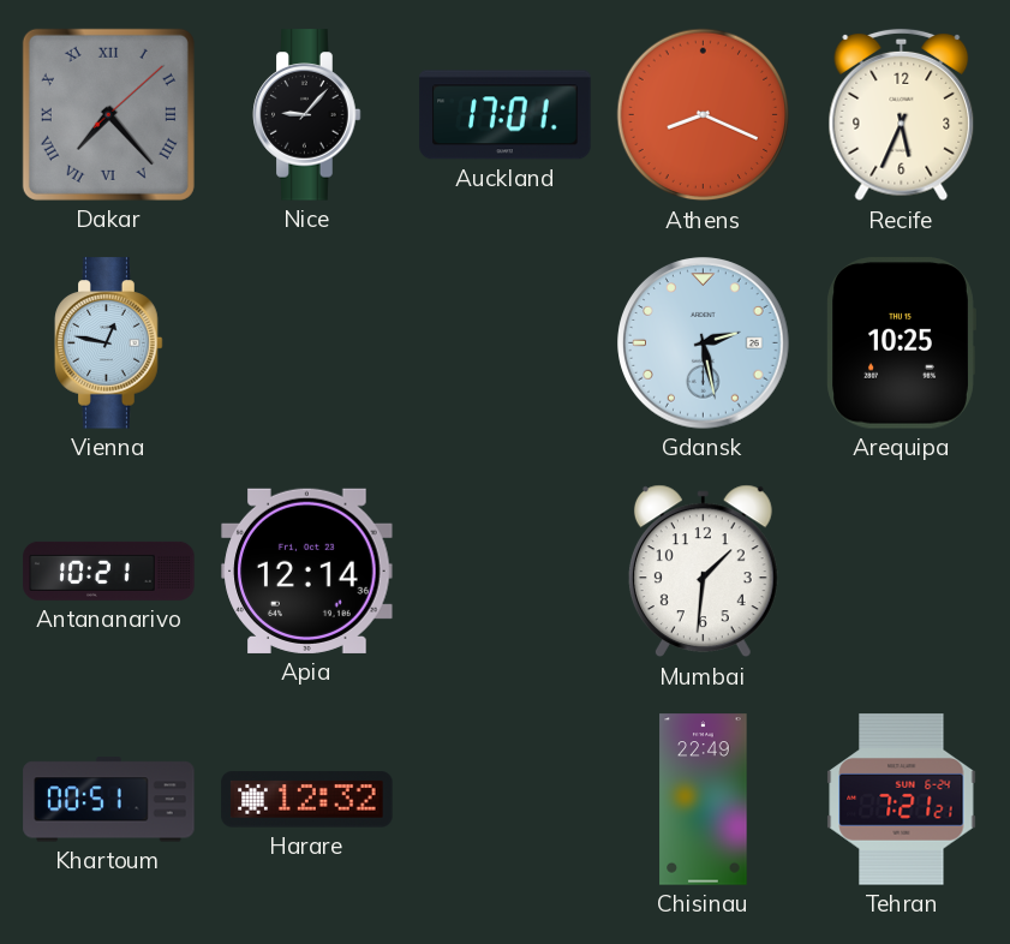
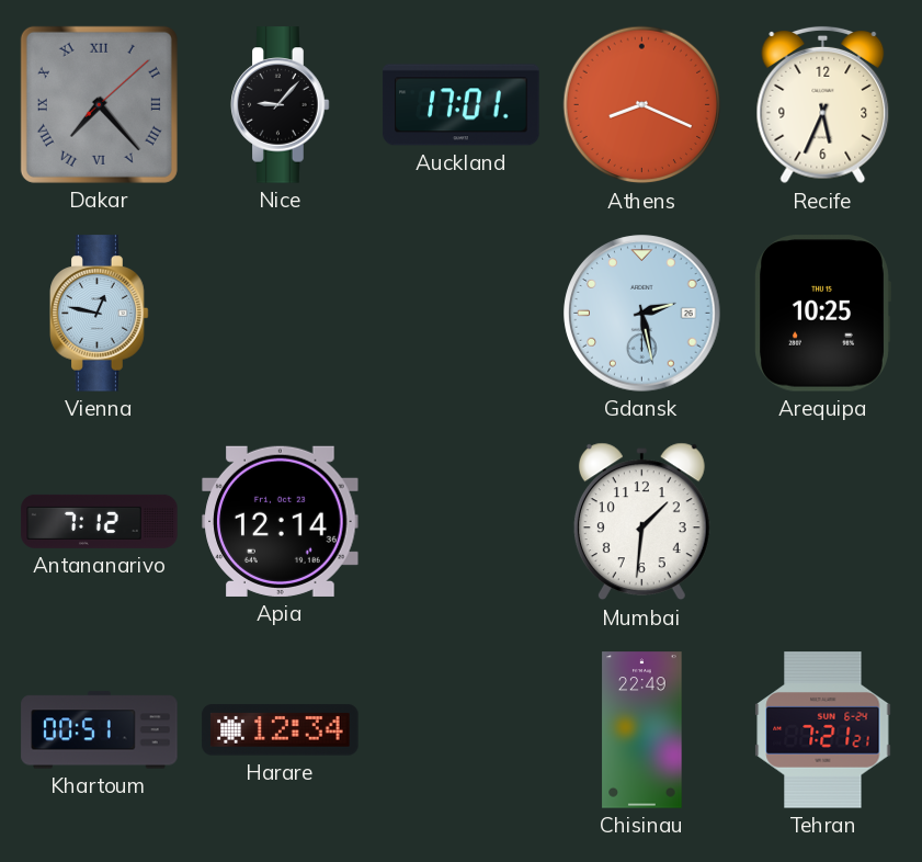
Antananarivo: 10:21 -> 7:12 (100, 521)
Harare: 12:32 -> 12:34 (281, 730)
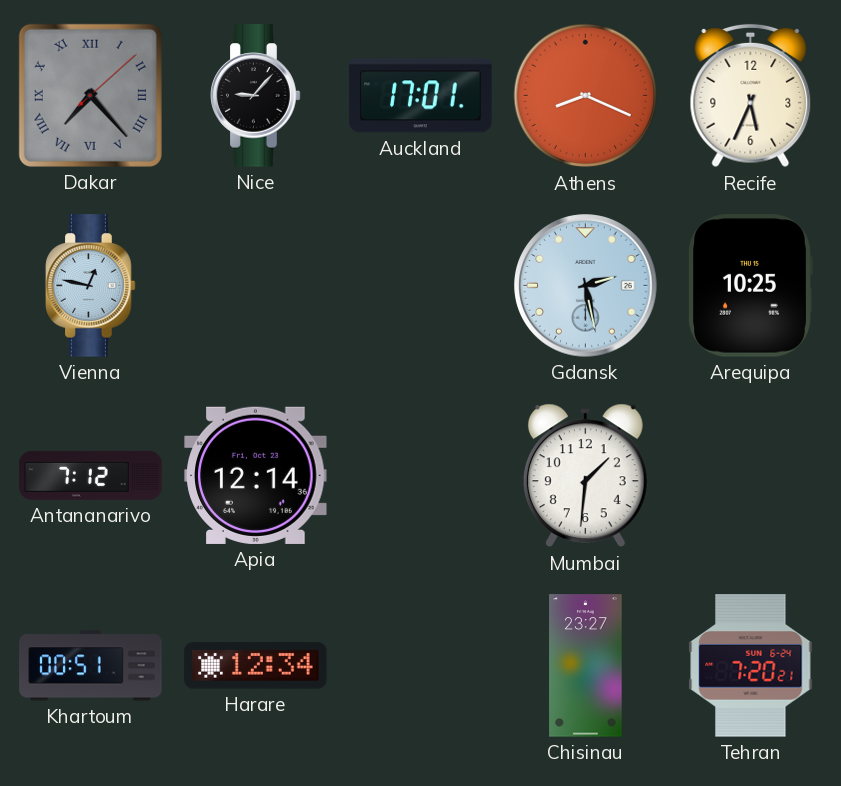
Chisinau: 22:49 -> 23:27 (586, 666)
Tehran: 7:21 -> 7:20 (751, 666)
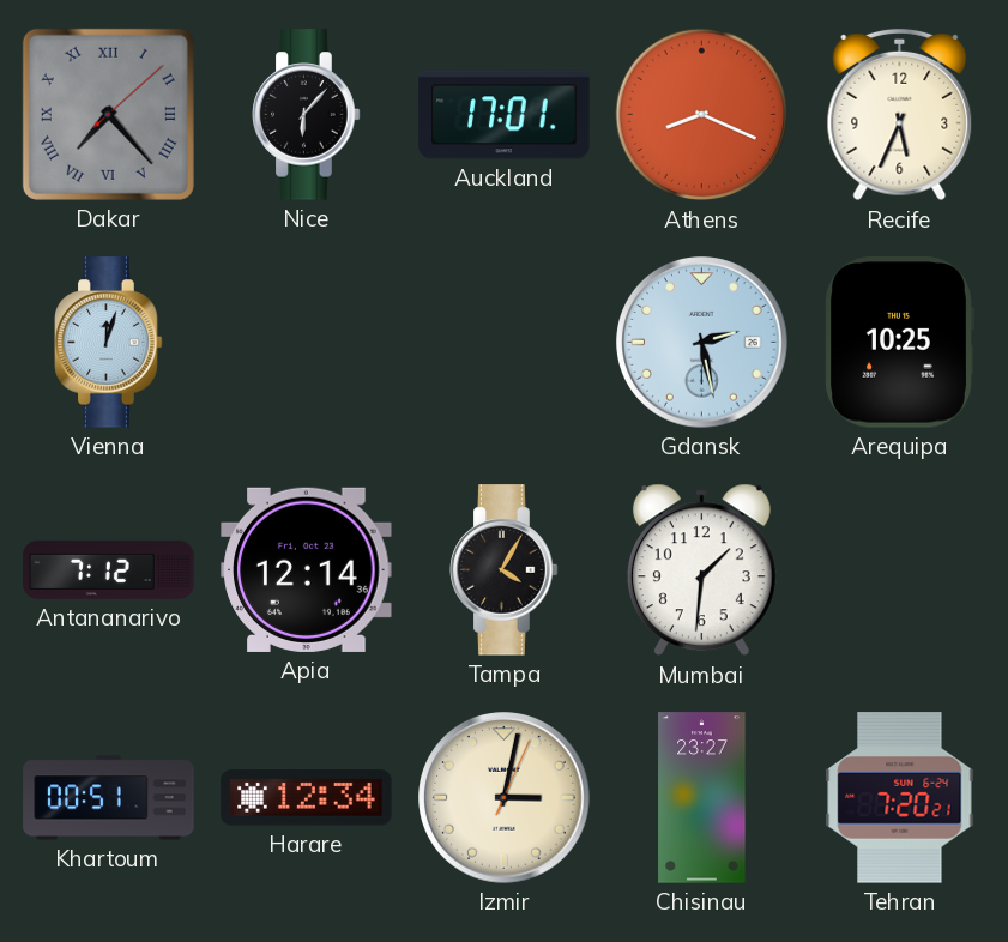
Nice: 9:07 -> 6:07 (307, 115)
Vienna: 12:47 -> 12:03 (109, 343)
Tampa: none -> 4:05 (505, 570)
Izmir: none -> 3:02 (505, 798)
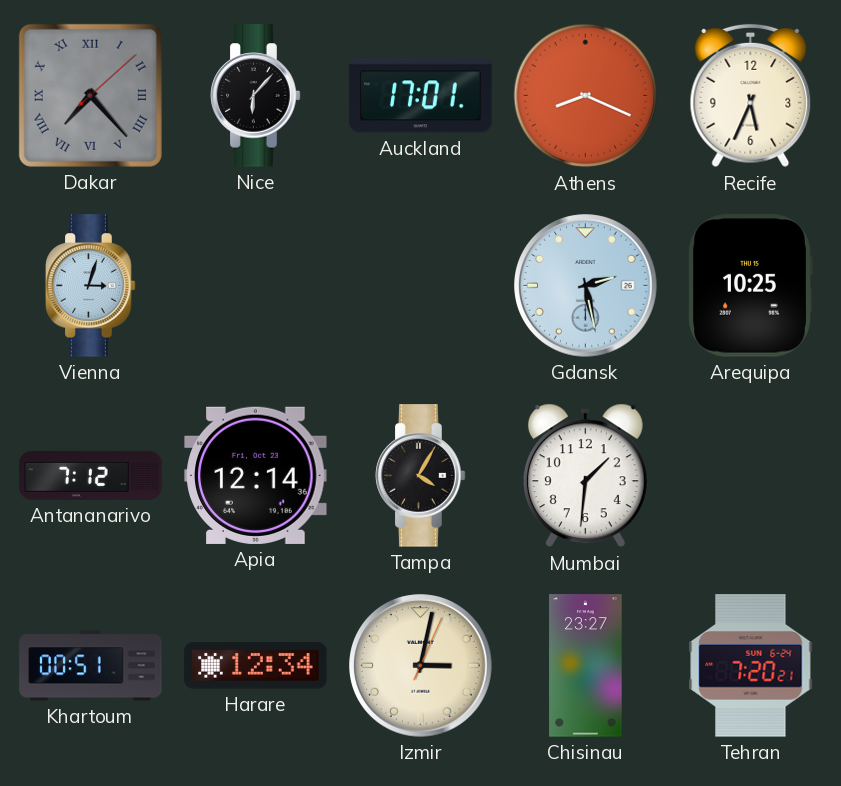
Vienna: 12:03 -> 3:03 (91, 286)
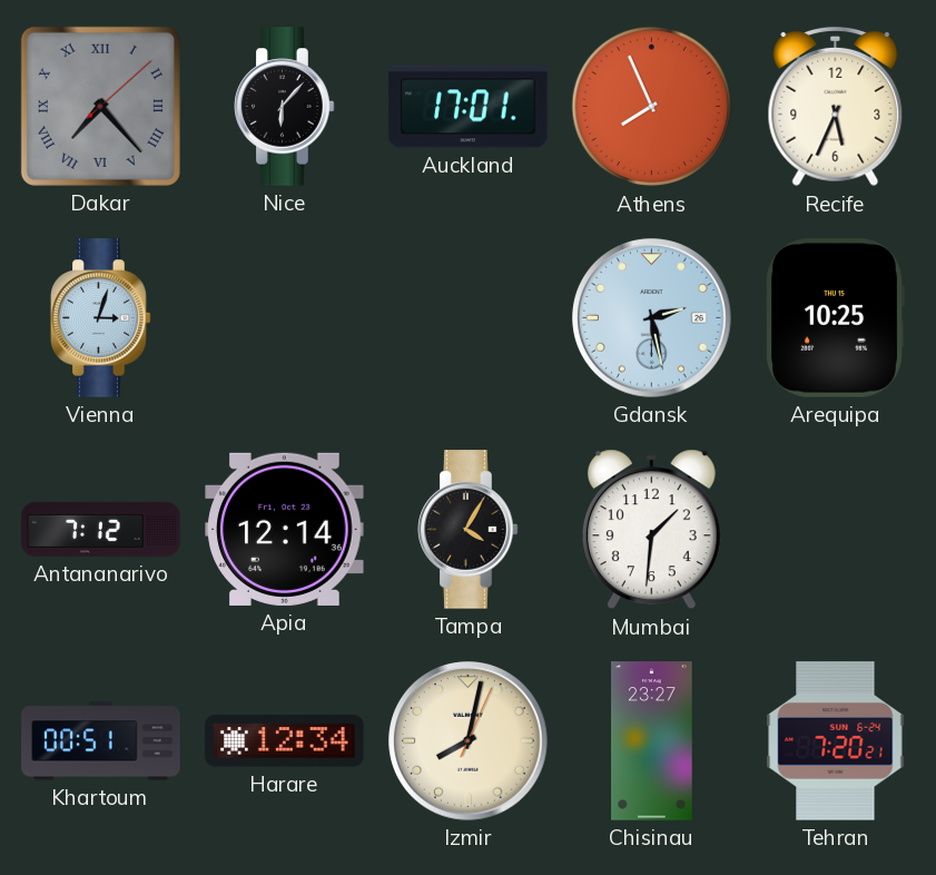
Athens: 8:19 -> 7:56 (652, 107)
Izmir: 3:02 -> 8:02 (469, 741)
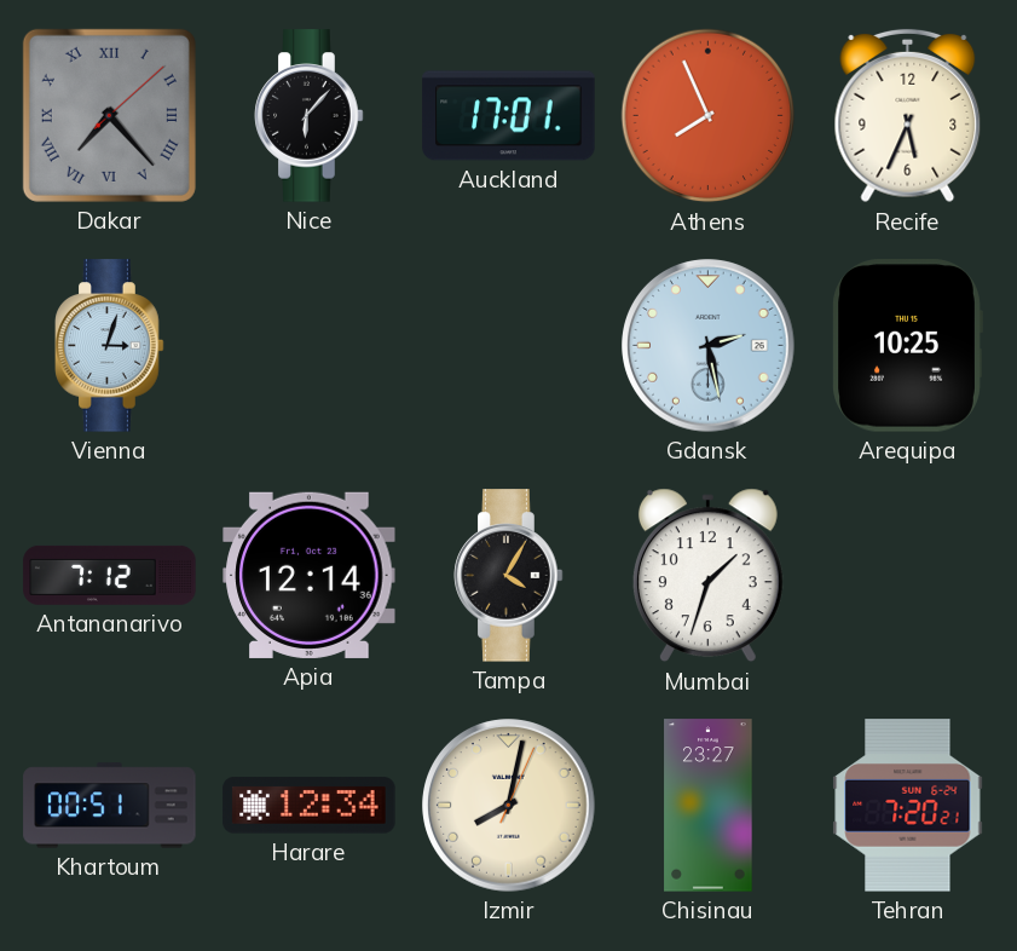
Mumbai: 1:31 -> 1:33 (707, 576)
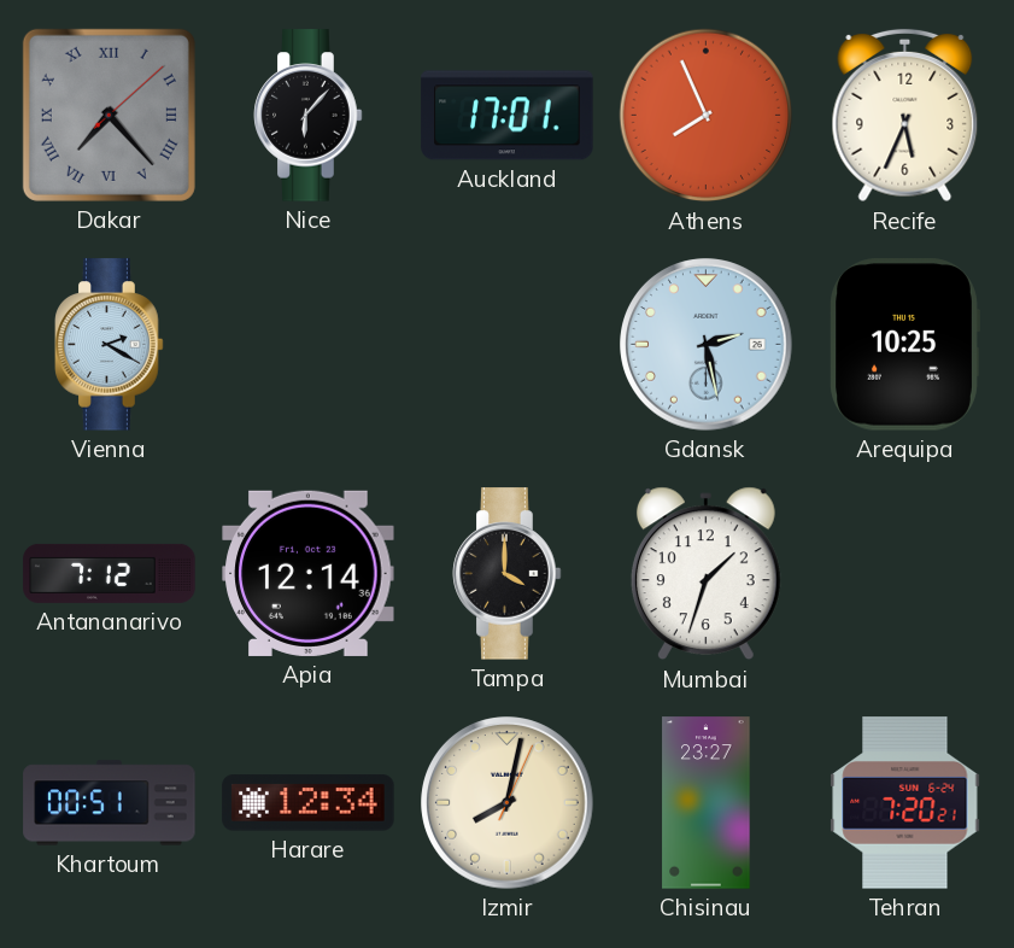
Vienna: 3:03 -> 2:20 (110, 345)
Tampa: 4:05 -> 4:00 (508, 574)
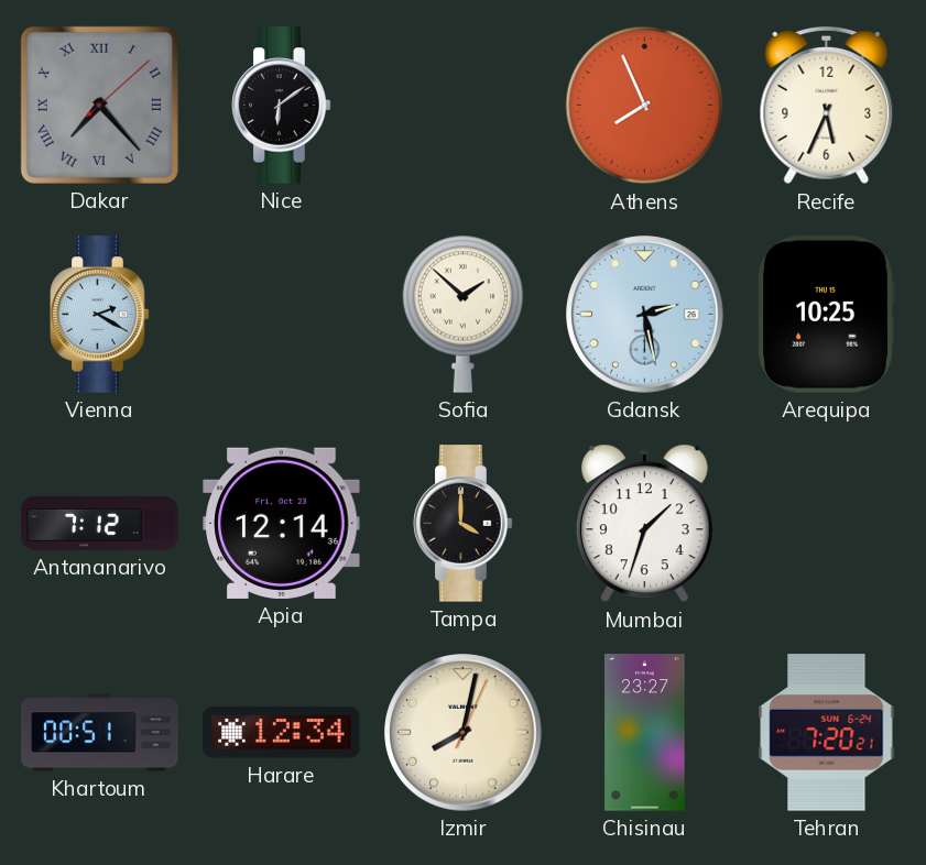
Nice: 6:07 -> 6:09 (282, 106)
Auckland: 17:01 -> none (508, 116)
Sofia: none -> 1:52 (462, 314)
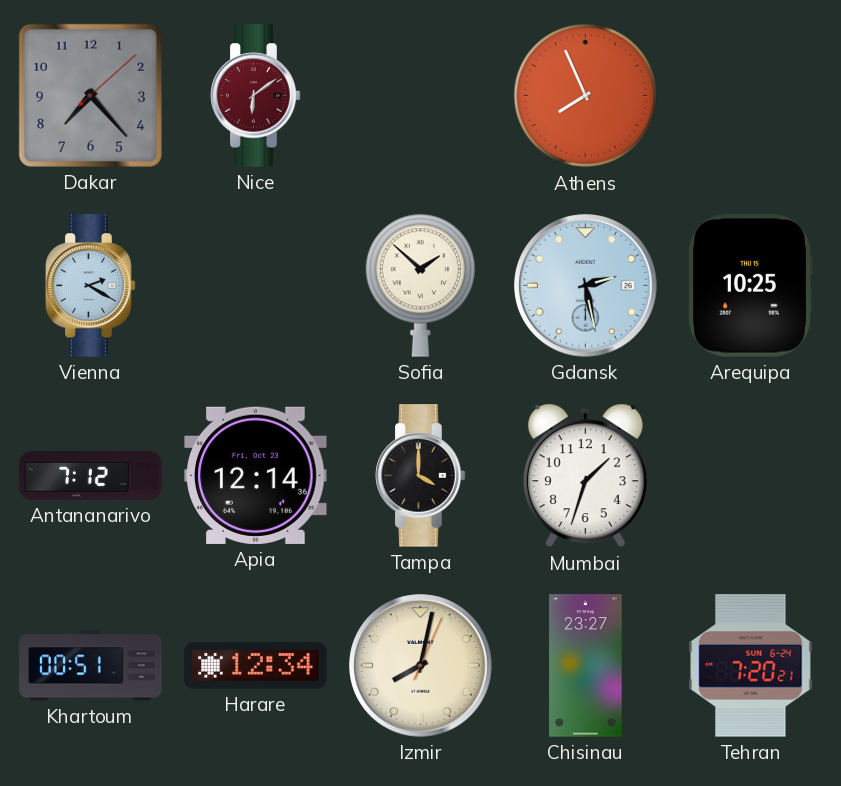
Dakar numerals: Roman -> Arabic (90, 95)
Nice dial: black -> burgundy (256, 96)
Recife: 5:34 -> none (827, 106)
